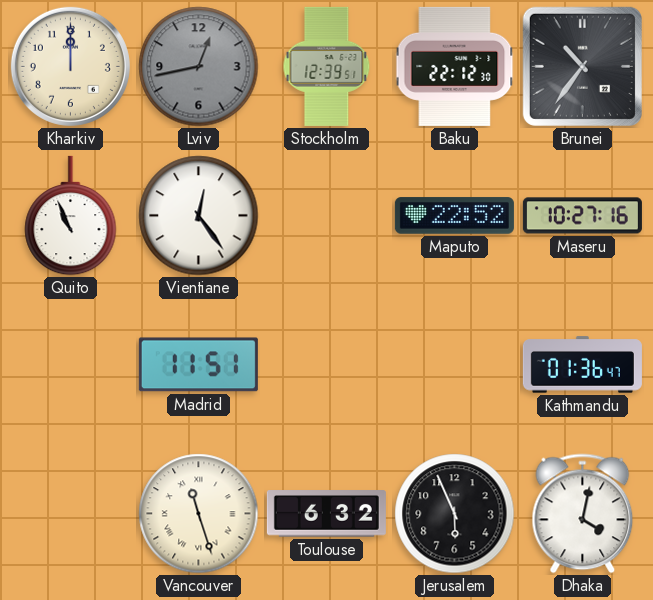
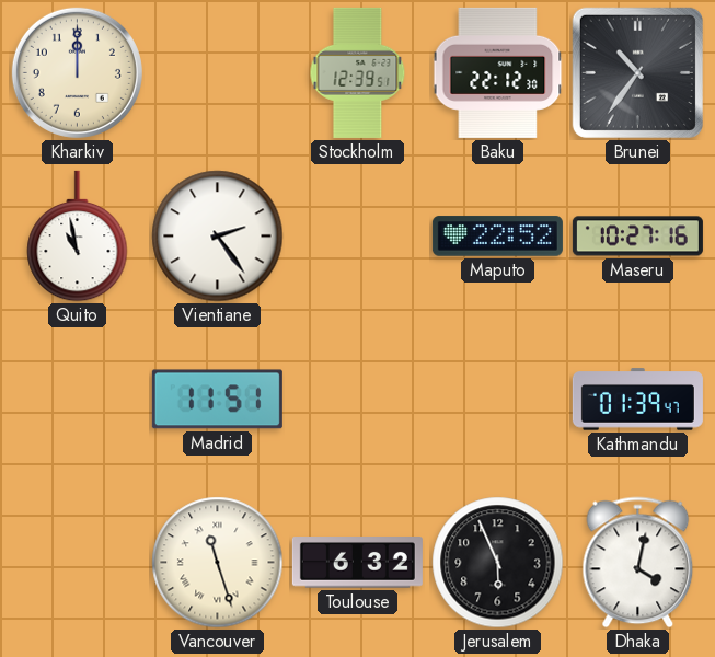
Lviv: 12:43 -> none (199, 67)
Quito: 10:56 -> 10:58 (78, 237)
Vientiane: 12:24 -> 2:24 (218, 237)
Kathmandu: 01:36 -> 01:39 (637, 400)
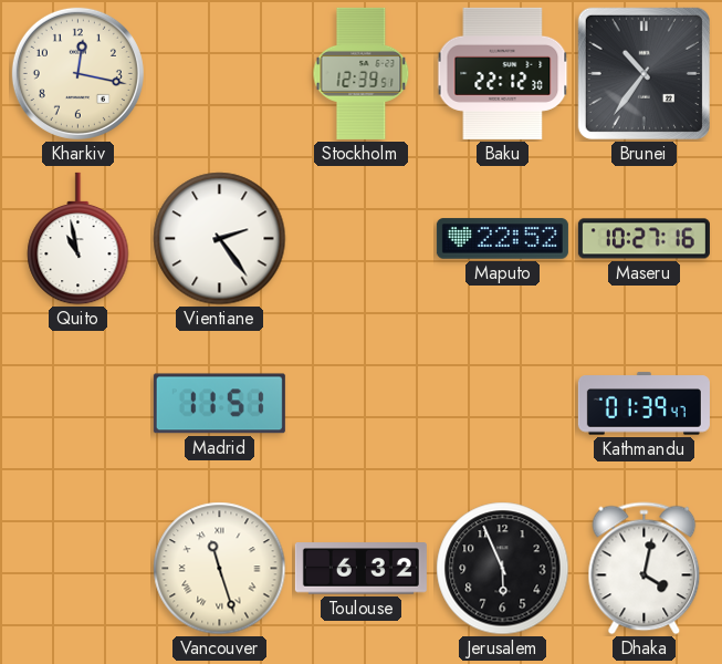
Kharkiv: 12:00 -> 12:17 (77, 73)
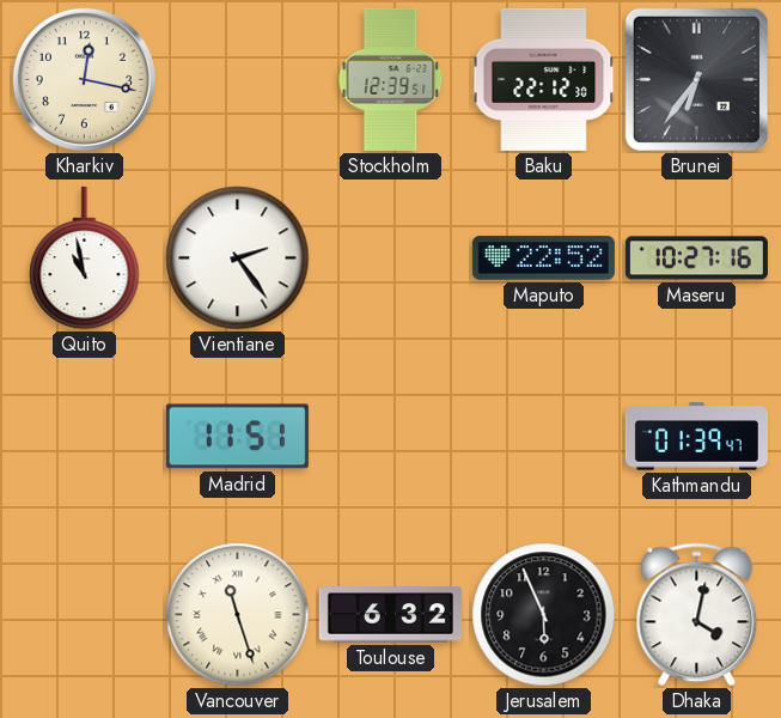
Brunei: 10:36 -> 6:36 (696, 79)
